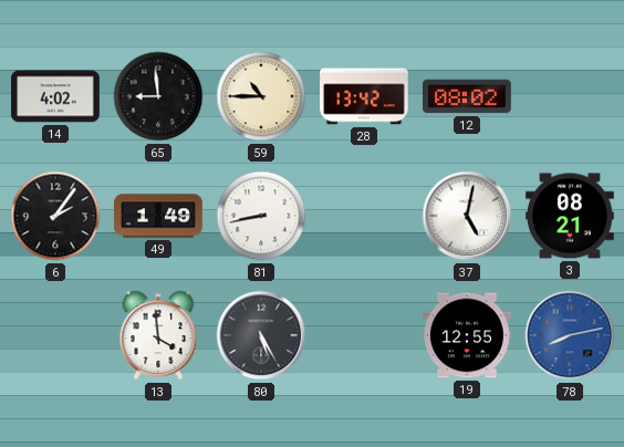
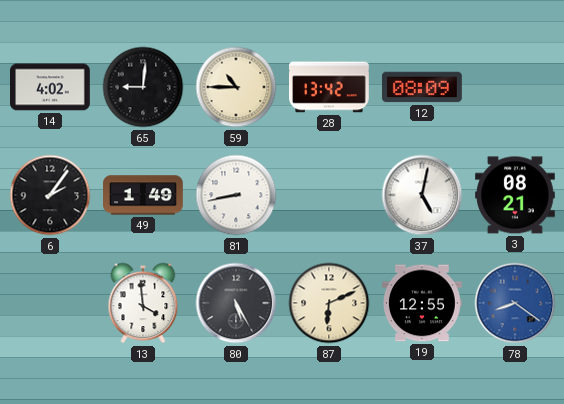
65: 8:59 -> 9:01 (143, 87)
12: 08:02 -> 08:09 (423, 87)
87: none -> 6:11 (329, 303)
78: 8:13 -> 8:21 (515, 303)
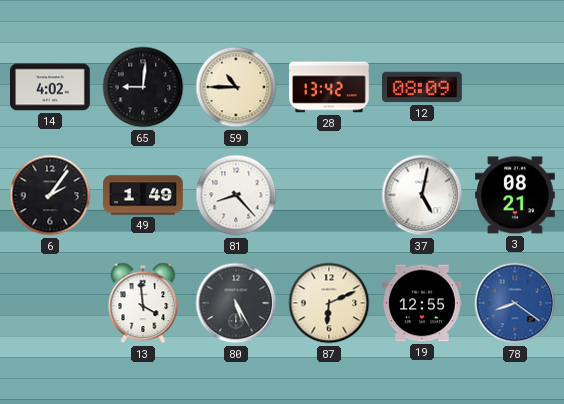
81: 8:43 -> 8:23 (236, 195)
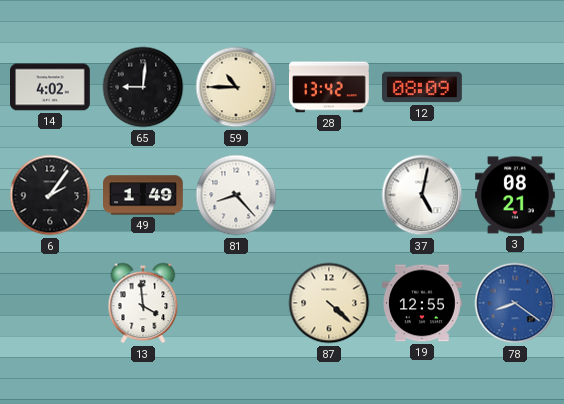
80: 5:25 -> none (236, 303)
87: 6:11 -> 4:22 (329, 303)
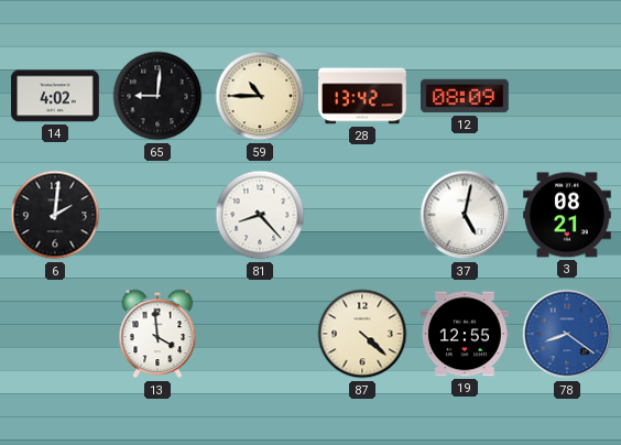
6: 2:06 -> 2:01 (55, 215)
49: 1:49 -> none (144, 195)
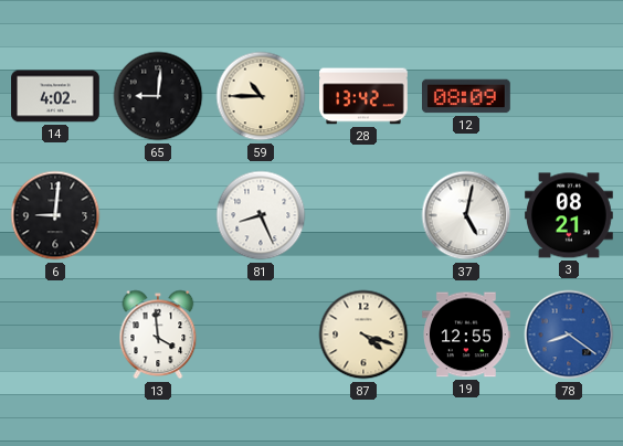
6: 2:01 -> 9:01 (55, 215)
81: 8:23 -> 8:26 (261, 215)
87: 4:22 -> 4:18 (363, 334)
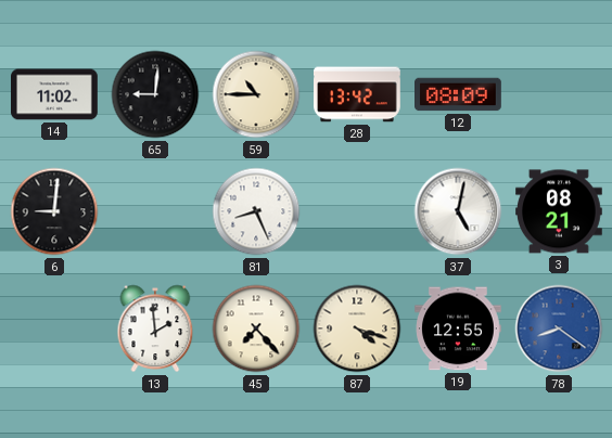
14: 4:02 -> 11:02 (55, 94)
13: 3:59 -> 1:59 (155, 328)
45: none -> 7:23 (256, 328)
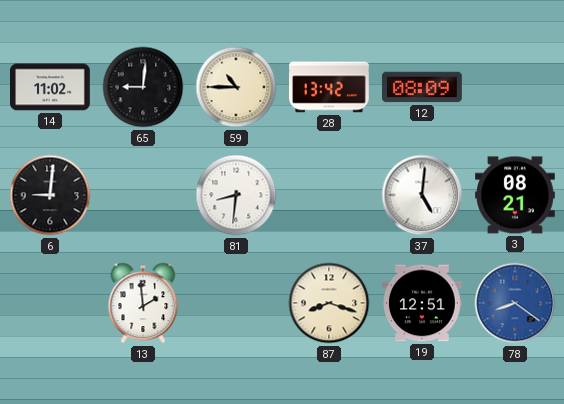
81: 8:26 -> 8:31 (236, 195)
37: 5:02 -> 5:01 (422, 195)
45: 7:23 -> none (256, 328)
87: 4:18 -> 8:18 (329, 303)
19: 12:55 -> 12:51 (423, 303)
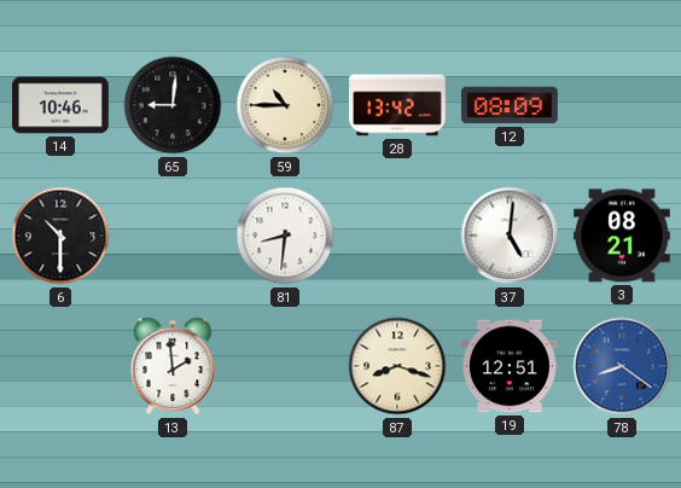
14: 11:02 -> 10:46 (62, 105)
6: 9:01 -> 10:30 (60, 236)
